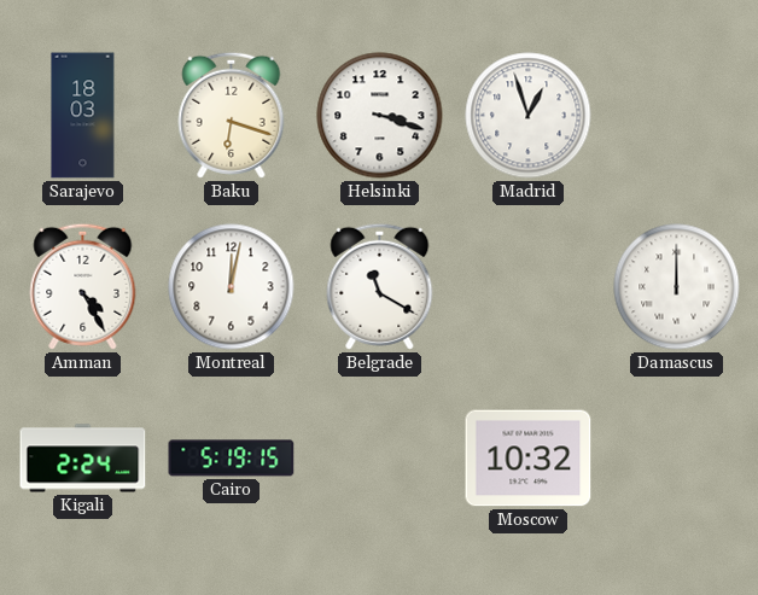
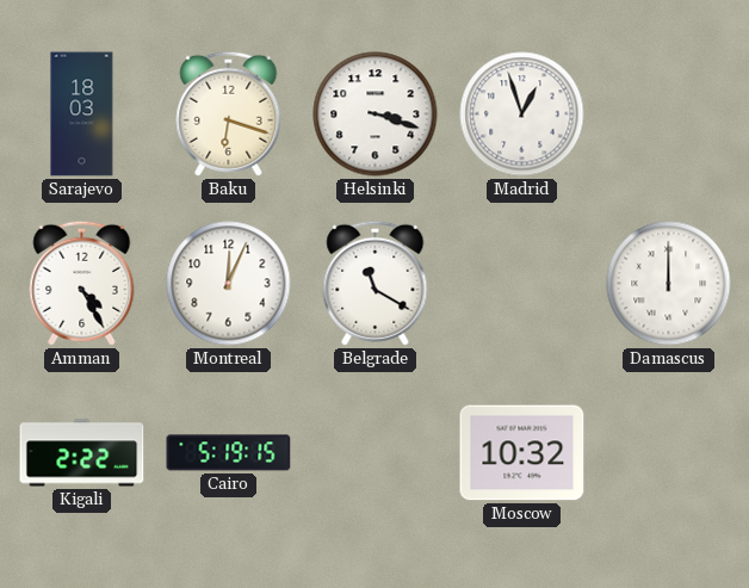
Montreal: 12:02 -> 12:04 (229, 284)
Kigali: 2:24 -> 2:22 (82, 453)
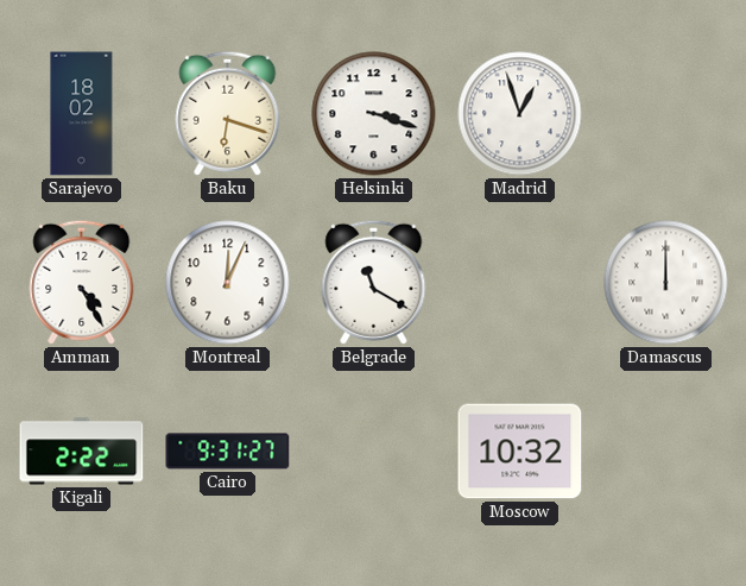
Sarajevo: 18:03 -> 18:02 (82, 114)
Cairo: 5:19 -> 9:31 (228, 452)
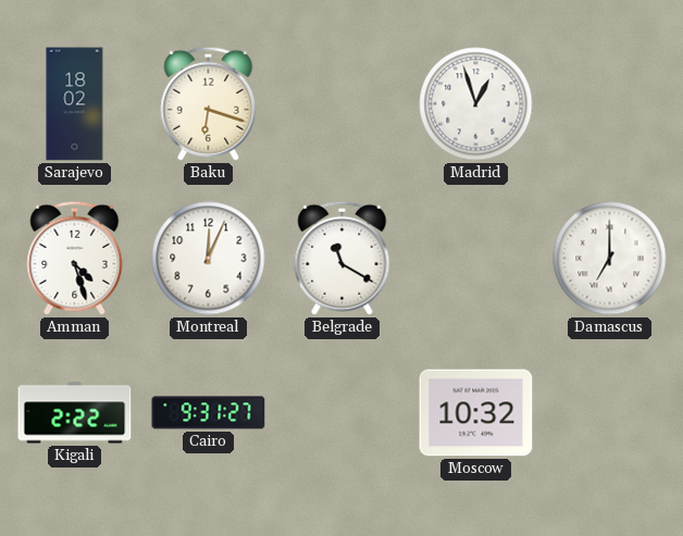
Helsinki: 3:18 -> none (374, 114)
Amman: 4:25 -> 4:27 (75, 258)
Damascus: 12:00 -> 7:00 (610, 259)
